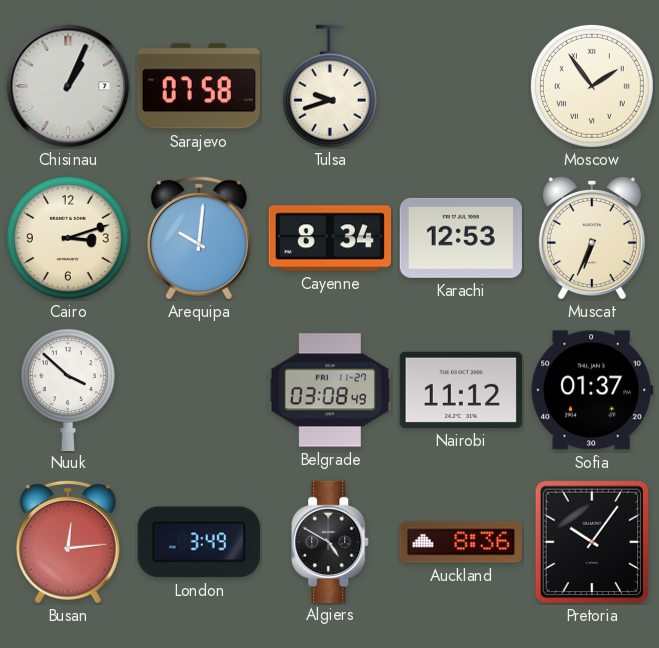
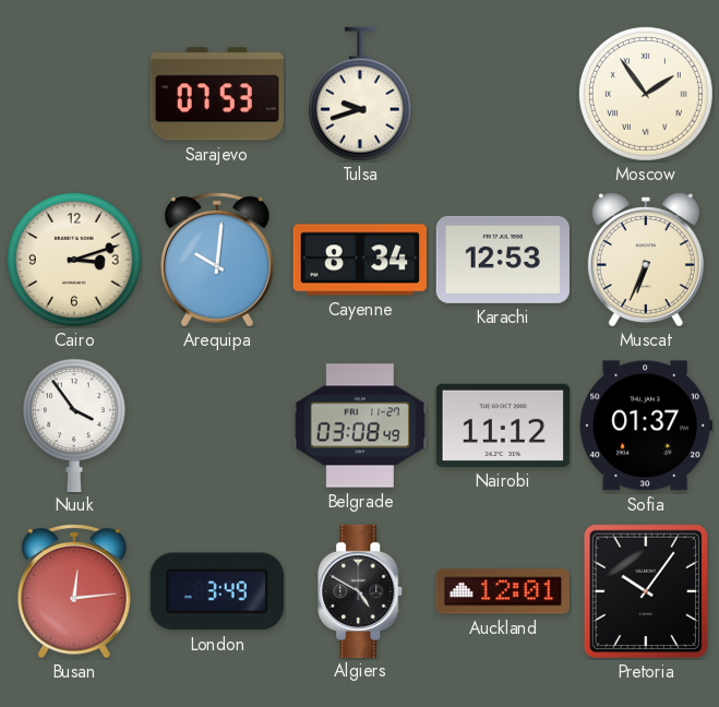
Chisinau: 1:04 -> none (68, 86)
Sarajevo: 07:58 -> 07:53 (217, 94)
Nuuk: 3:52 -> 3:54 (74, 424)
Auckland: 8:36 -> 12:01 (503, 591)
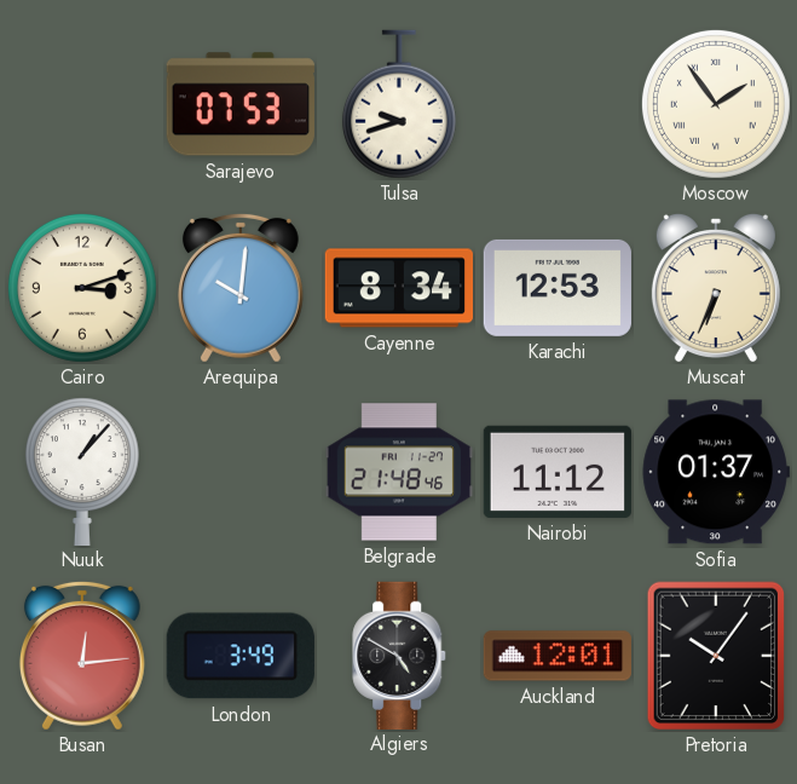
Nuuk: 3:54 -> 1:07 (82, 471)
Belgrade: 03:08 -> 21:48 (398, 472)
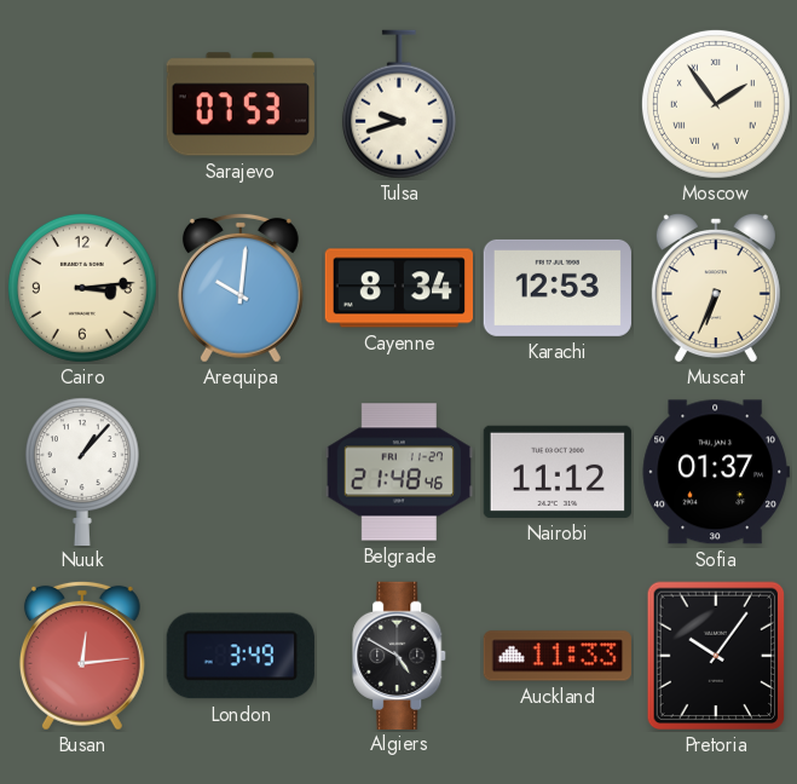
Cairo: 3:12 -> 3:14 (82, 288)
Auckland: 12:01 -> 11:33 (558, 656)
